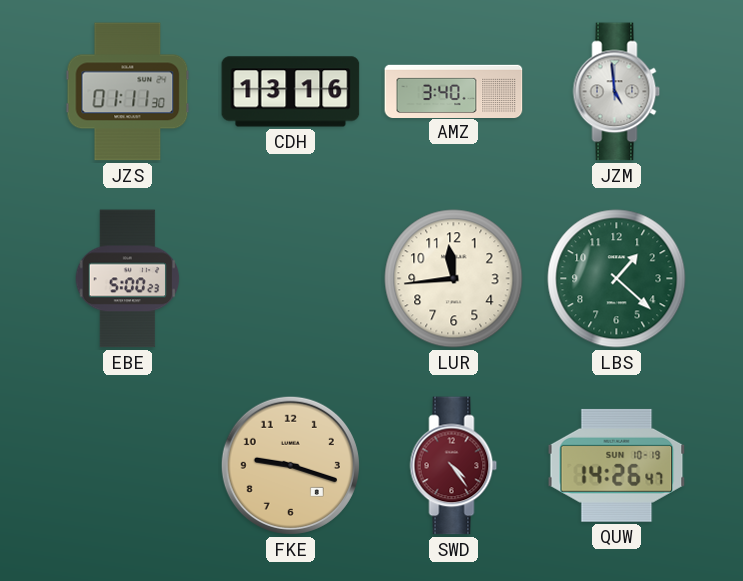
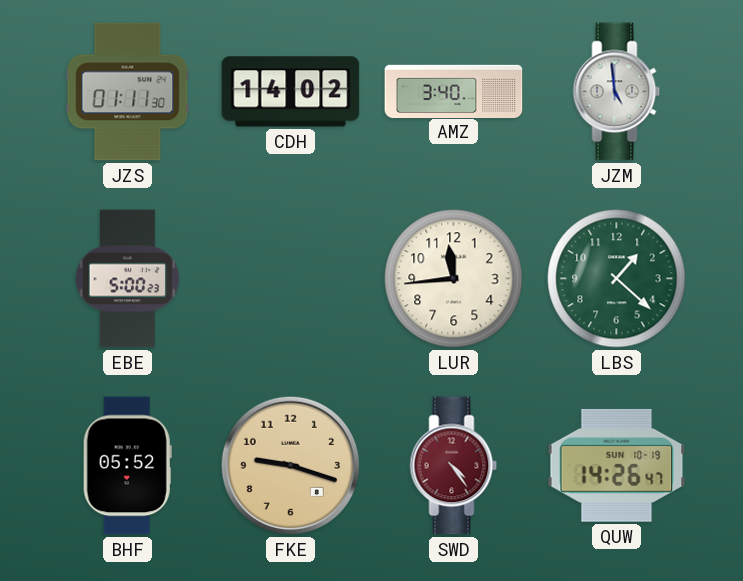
CDH: 13:16 -> 14:02 (291, 92)
BHF: none -> 05:52 (127, 466)
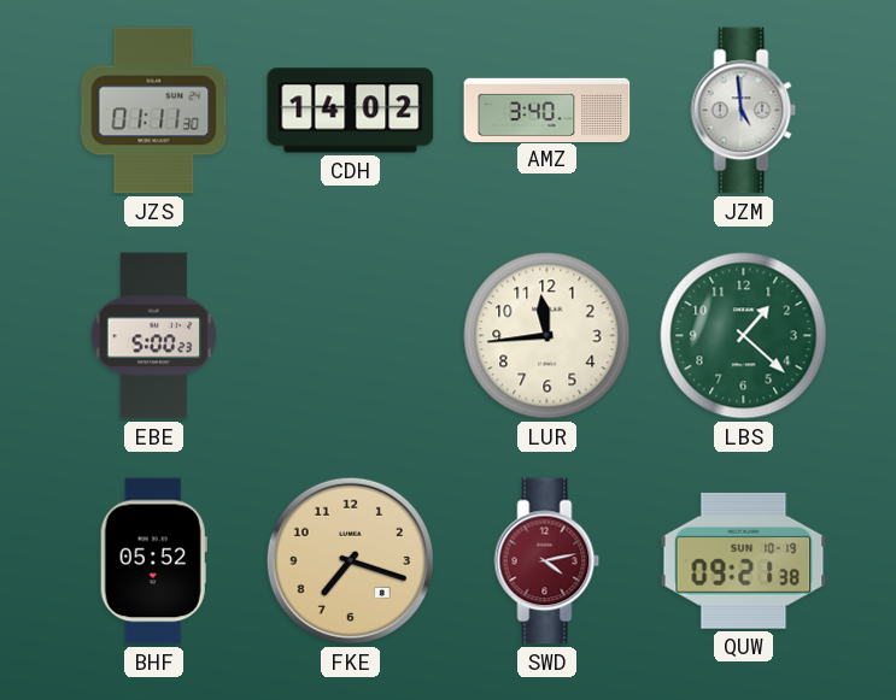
FKE: 9:18 -> 7:18 (350, 560)
SWD: 4:24 -> 4:13 (547, 561)
QUW: 14:26 -> 09:21 (744, 560)
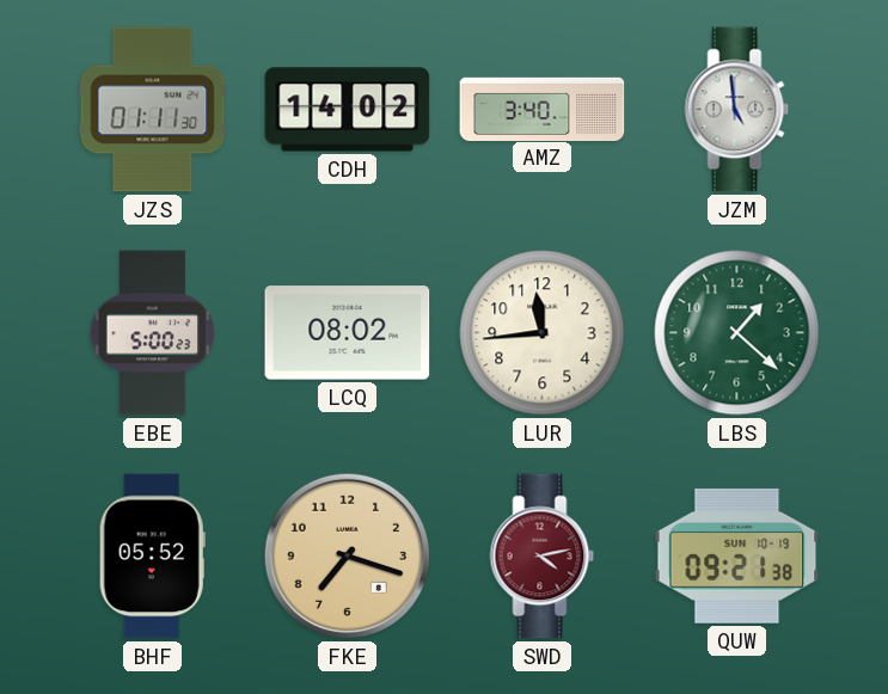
LCQ: none -> 08:02 (348, 333)
